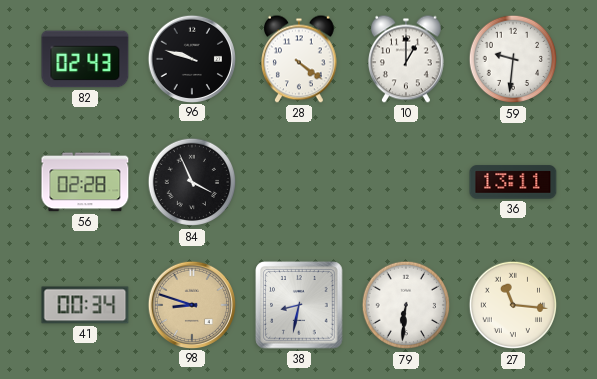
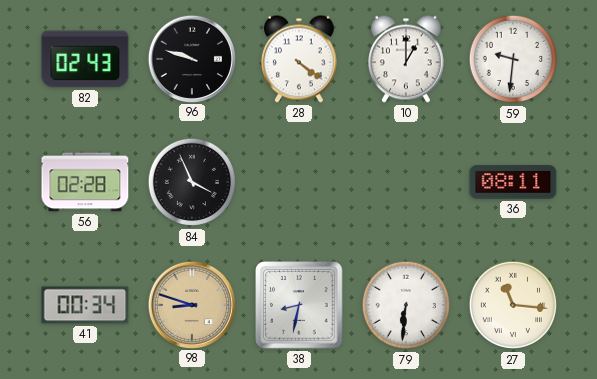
36: 13:11 -> 08:11 (513, 182)
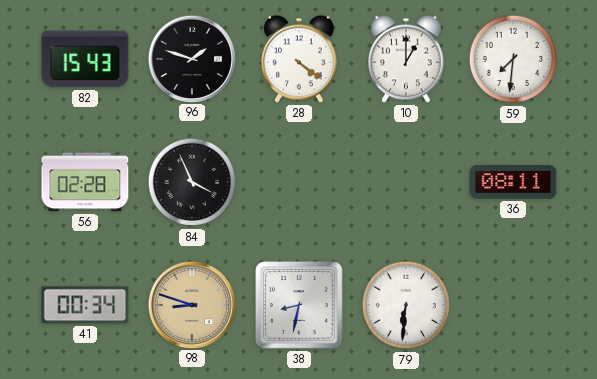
82: 02:43 -> 15:43 (85, 59)
96: 9:48 -> 1:48 (191, 58)
59: 9:31 -> 7:31 (513, 59)
27: 11:16 -> none (513, 305)
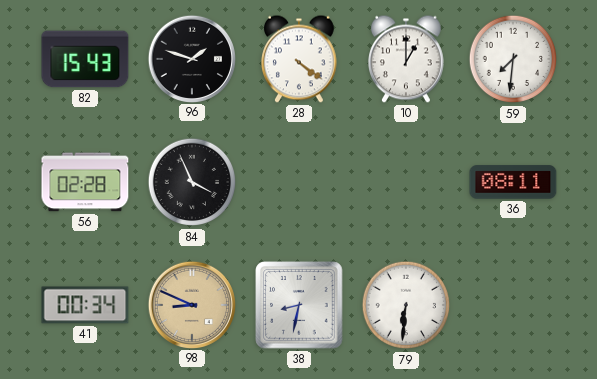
98: 8:48 -> 8:49 (191, 304)
